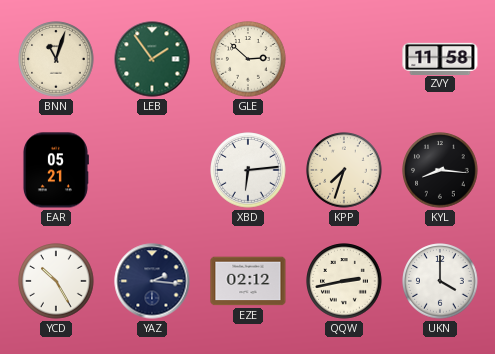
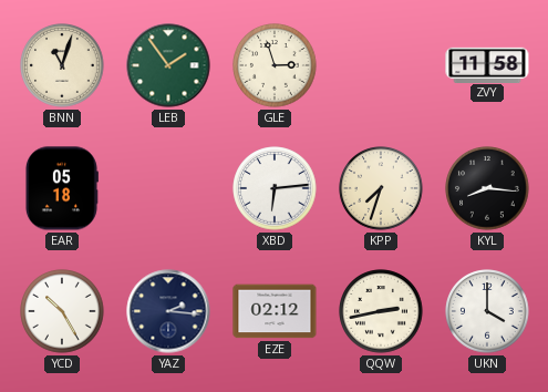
GLE: 2:52 -> 2:57 (275, 65)
EAR: 05:21 -> 05:18 (61, 188)
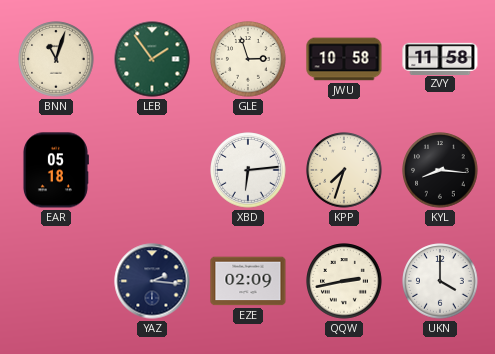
JWU: none -> 10:58 (344, 59)
YCD: 10:25 -> none (62, 311)
EZE: 02:12 -> 02:09 (248, 281)
